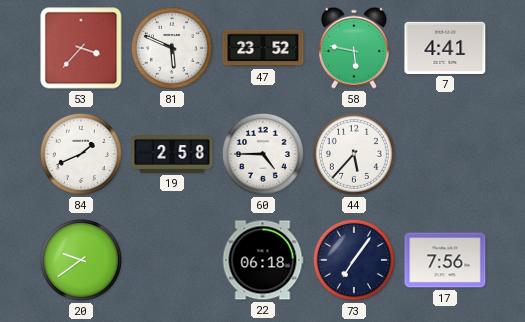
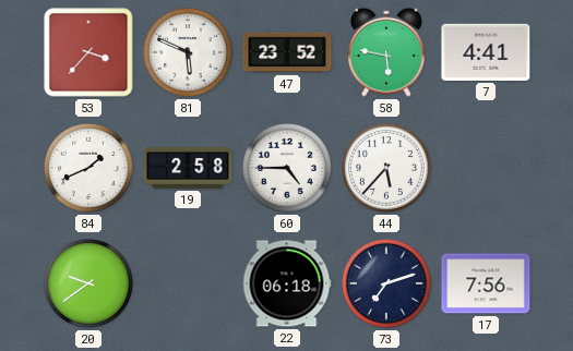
73: 7:06 -> 7:12 (386, 283)
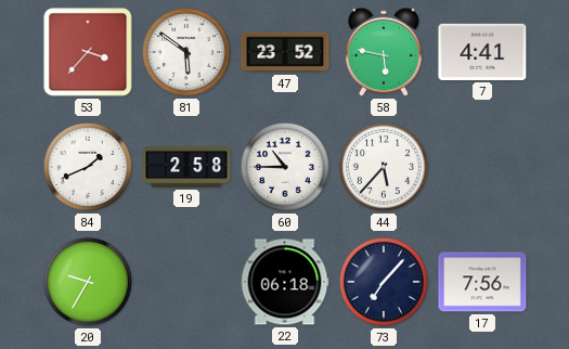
81: 5:49 -> 5:51 (186, 52)
60: 4:45 -> 10:45 (285, 167)
20: 9:39 -> 9:35 (88, 282)
73: 7:12 -> 7:07 (384, 282)
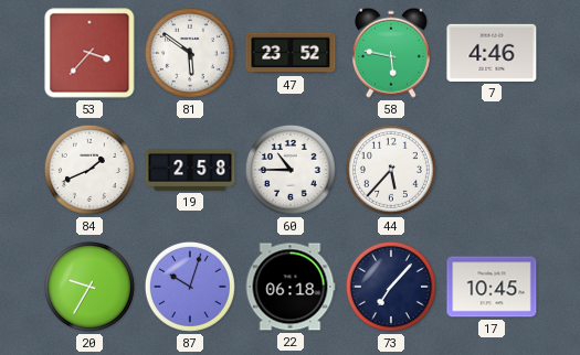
7: 4:41 -> 4:46 (492, 53)
87: none -> 10:03 (190, 287)
17: 7:56 -> 10:45 (492, 287)
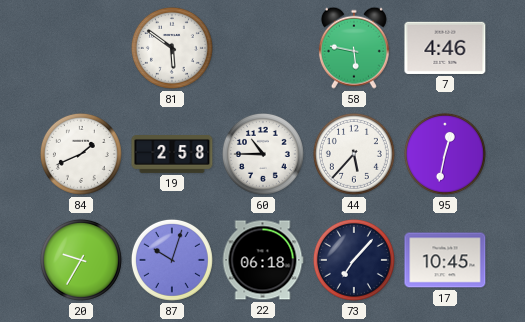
53: 3:37 -> none (89, 53)
47: 23:52 -> none (291, 53)
95: none -> 12:32 (445, 154)
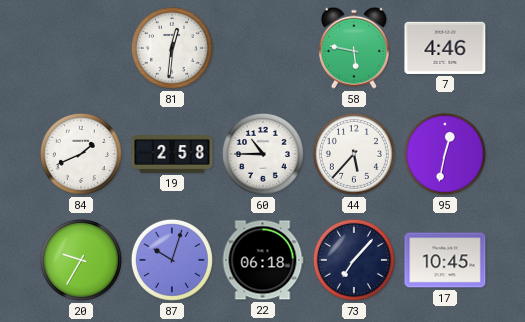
81: 5:51 -> 12:31 (172, 48)
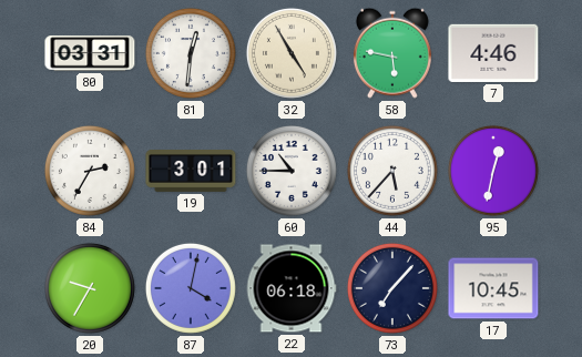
80: none -> 03:31 (90, 53)
32: none -> 4:55 (292, 53)
84: 1:41 -> 2:35 (90, 171)
19: 2:58 -> 3:01 (191, 172)
87: 10:03 -> 4:02 (191, 288)
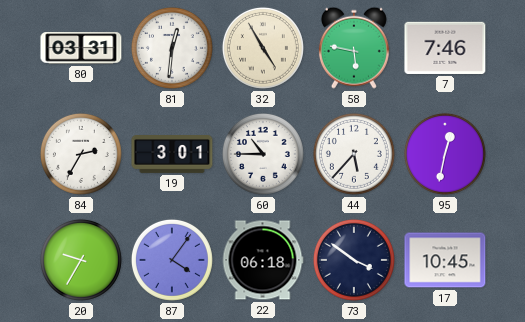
7: 4:46 -> 7:46 (445, 48)
87: 4:02 -> 4:06 (172, 260)
73: 7:07 -> 3:51 (354, 260)
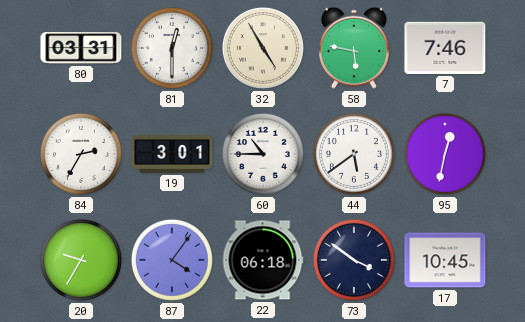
81: 12:31 -> 12:30 (172, 48)
44: 5:37 -> 5:39 (354, 154)
